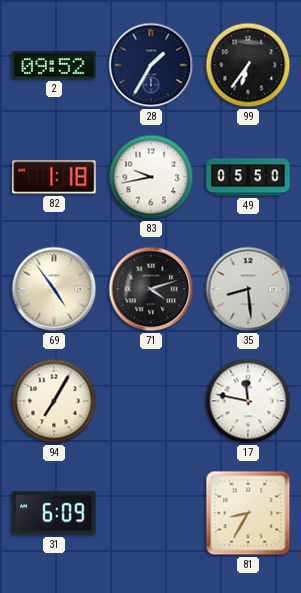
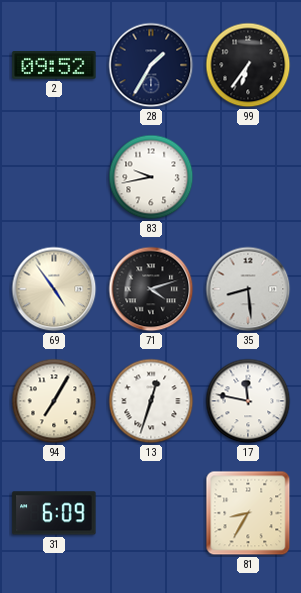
82: 1:18 -> none (54, 177)
49: 05:50 -> none (248, 177)
13: none -> 12:33 (151, 401)
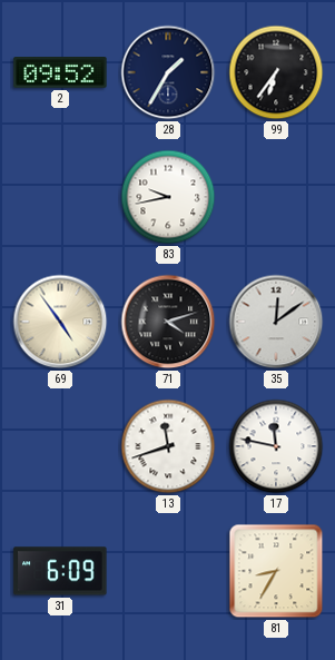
35: 8:29 -> 12:09 (276, 322)
94: 7:05 -> none (54, 401)
13: 12:33 -> 11:42 (168, 446)
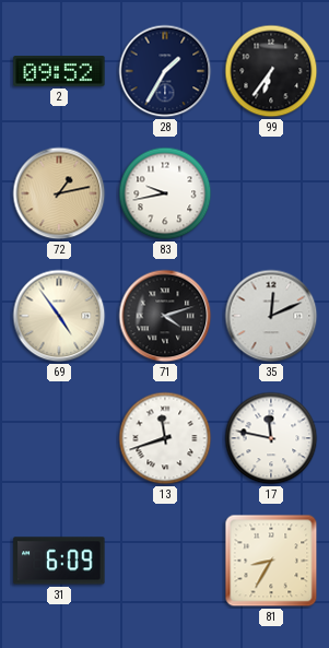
72: none -> 1:13 (59, 193)
35: 12:09 -> 12:11 (271, 316)
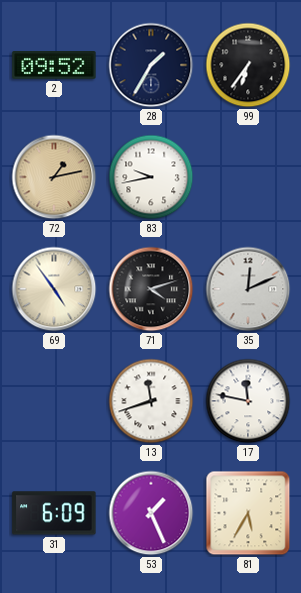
53: none -> 1:26 (151, 513)
81: 8:35 -> 5:35 (248, 513)
